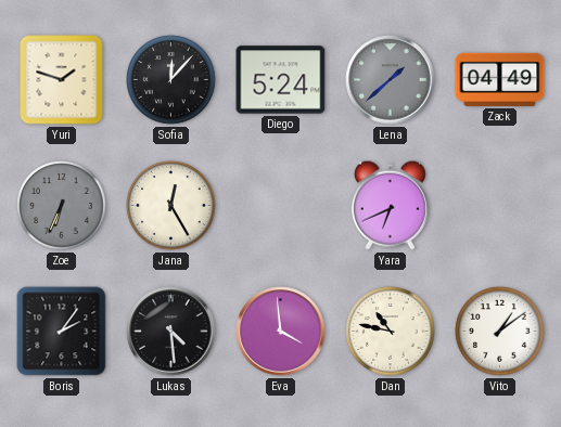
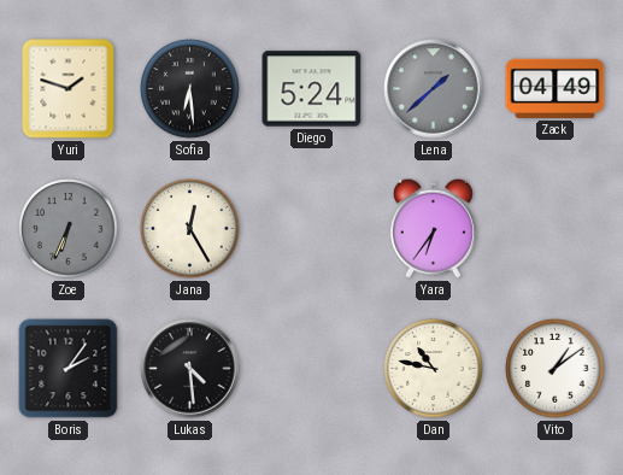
Sofia: 12:07 -> 6:29 (190, 89)
Yara: 6:41 -> 6:36 (433, 228)
Eva: 3:59 -> none (281, 332)
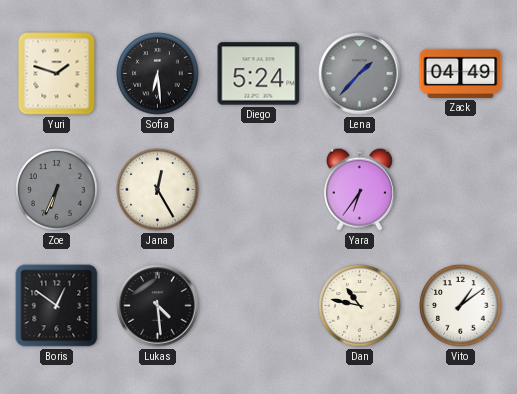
Lena: 1:38 -> 1:37 (360, 74)
Boris: 2:06 -> 12:51 (57, 306)
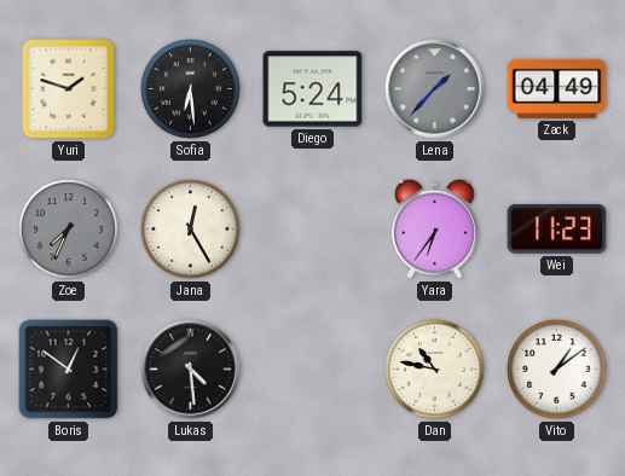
Zoe: 6:34 -> 7:34 (69, 230)
Wei: none -> 11:23 (557, 230)
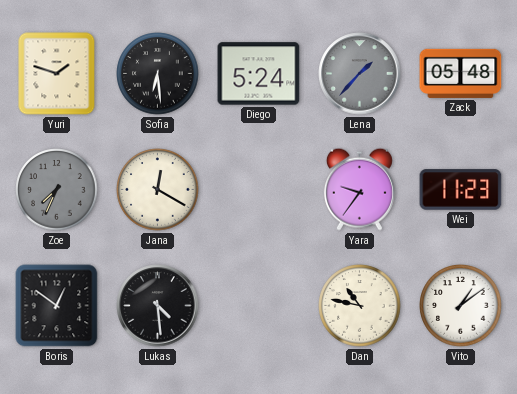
Zack: 04:49 -> 05:48 (461, 73)
Jana: 12:25 -> 12:20 (158, 190)
Yara: 6:36 -> 9:36 (359, 189)
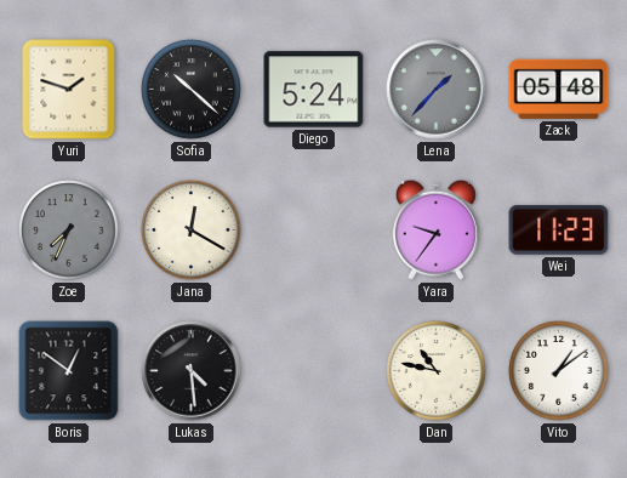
Sofia: 6:29 -> 10:22 (192, 90)
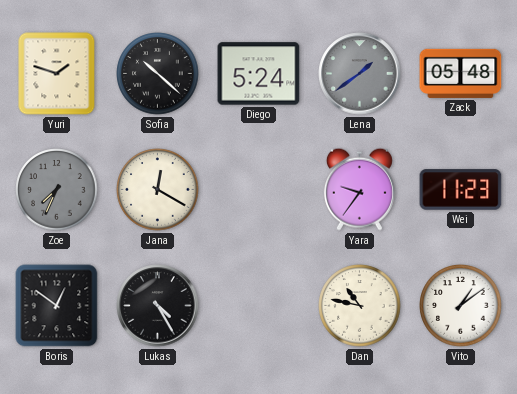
Lena: 1:37 -> 1:39 (360, 74)
Lukas: 4:29 -> 4:25 (158, 306)
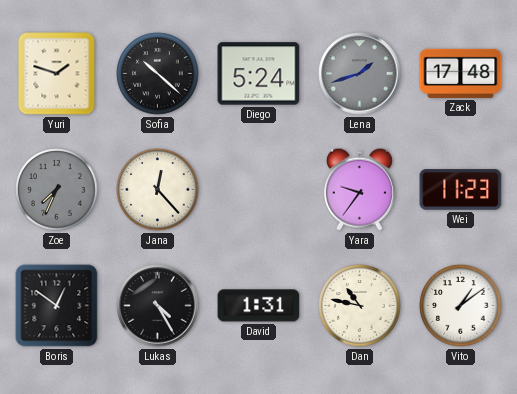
Lena: 1:39 -> 1:42 (360, 74)
Zack: 05:48 -> 17:48 (461, 73)
Jana: 12:20 -> 12:23 (158, 190)
David: none -> 1:31 (259, 306)
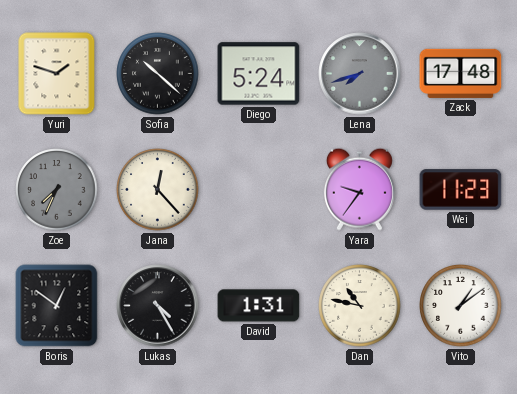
Lena: 1:42 -> 7:42 (360, 74)
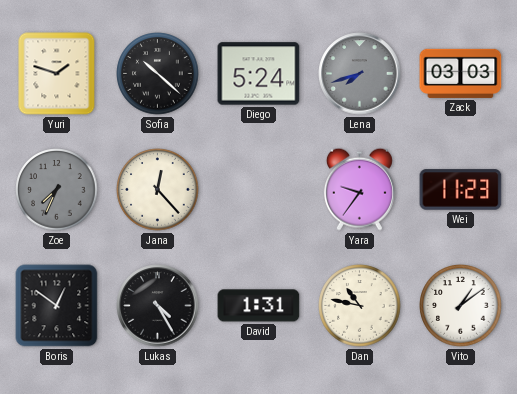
Zack: 17:48 -> 03:03 (461, 73)
